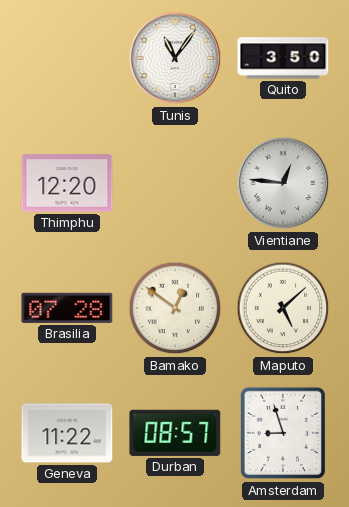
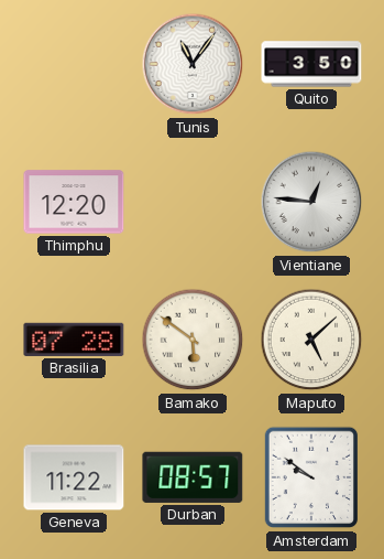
Bamako: 12:51 -> 5:51 (193, 340)
Amsterdam: 8:57 -> 9:51 (310, 477)
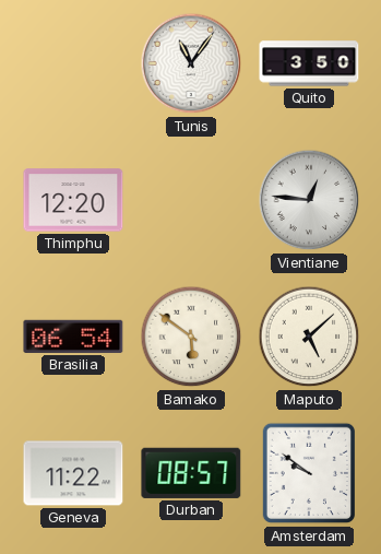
Brasilia: 07:28 -> 06:54 (73, 337)
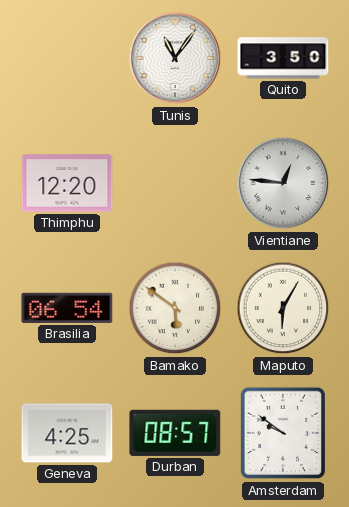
Maputo: 5:08 -> 6:05 (283, 308)
Geneva: 11:22 -> 4:25 (67, 433)
